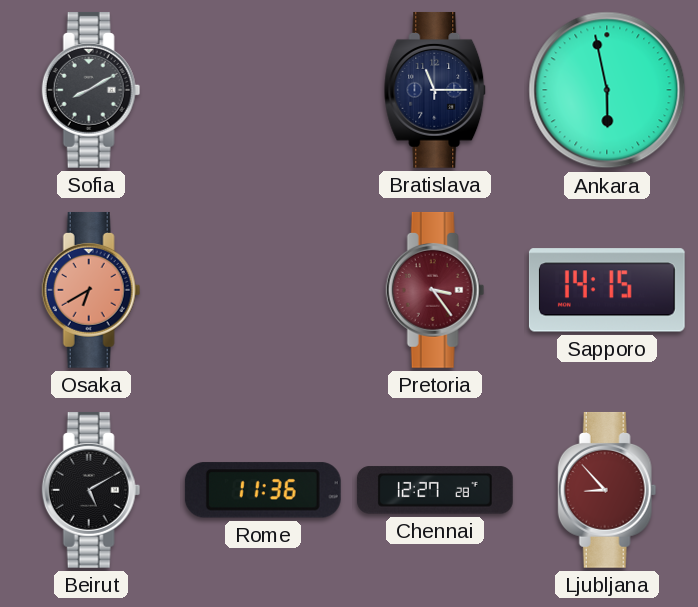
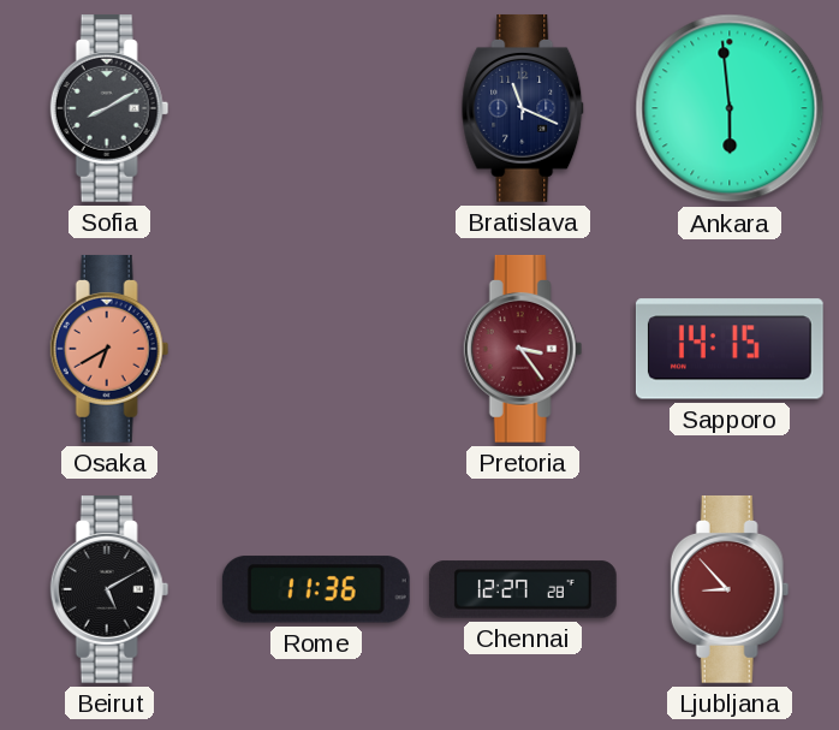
Bratislava: 11:15 -> 11:19 (524, 108)
Ankara: 5:58 -> 5:59 (730, 108)
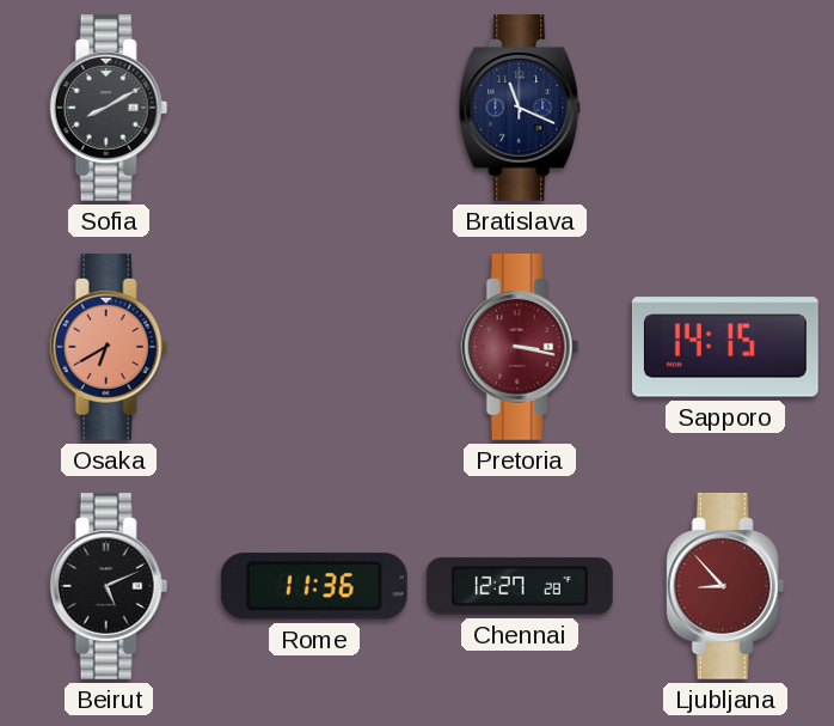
Ankara: 5:59 -> none (730, 108)
Pretoria: 3:24 -> 3:17 (520, 347)
Beirut: 5:10 -> 5:11 (109, 586)
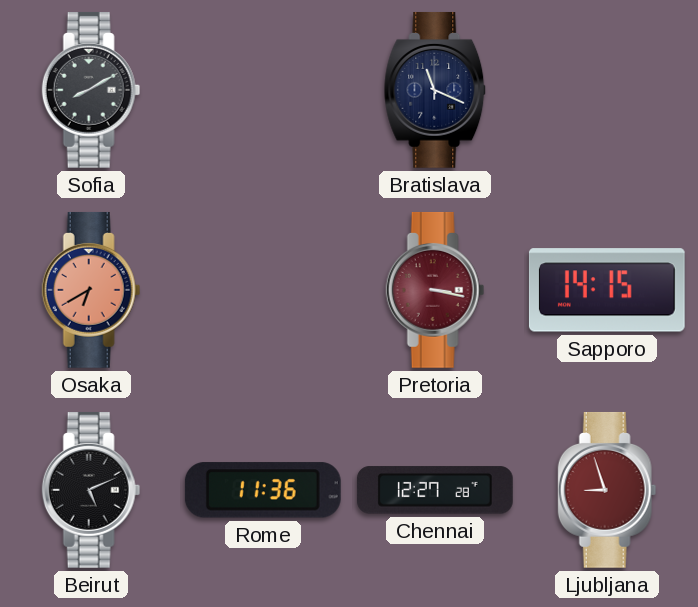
Ljubljana: 8:53 -> 8:57 (607, 490)
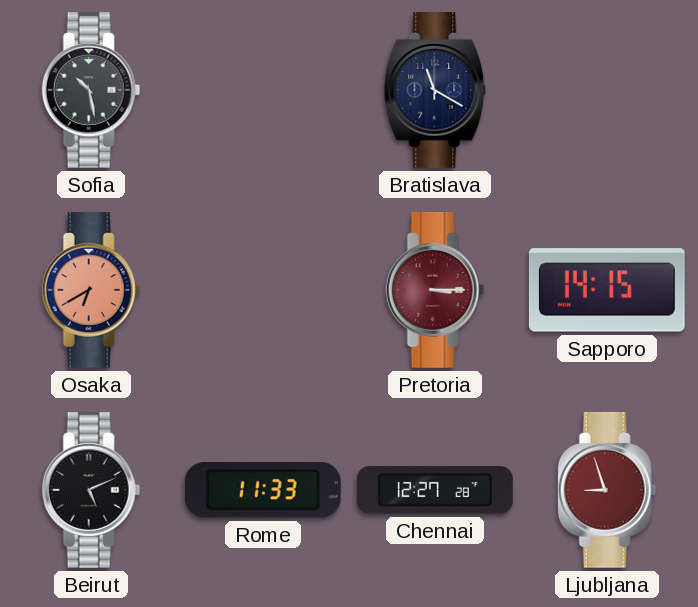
Sofia: 8:10 -> 10:28 (91, 90)
Bratislava: 11:19 -> 11:20 (436, 90)
Pretoria: 3:17 -> 3:15 (435, 290)
Rome: 11:36 -> 11:33 (263, 490)
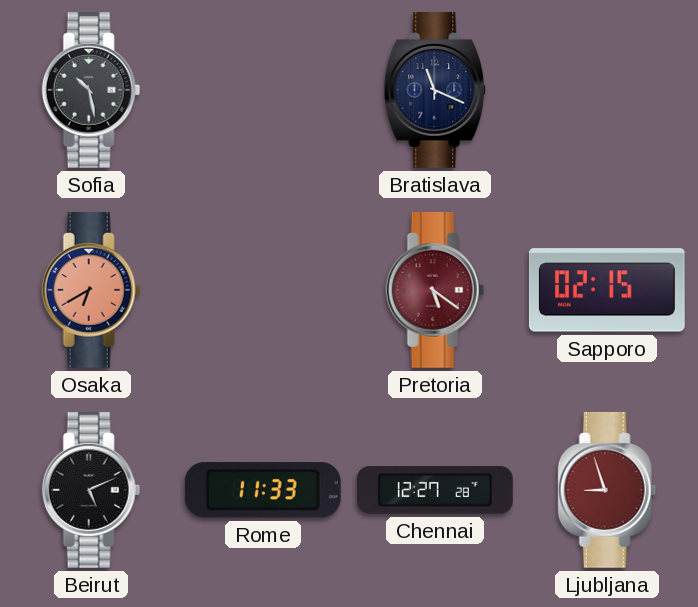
Bratislava: 11:20 -> 11:19 (436, 90)
Pretoria: 3:15 -> 5:21 (435, 290)
Sapporo: 14:15 -> 02:15 (607, 290)
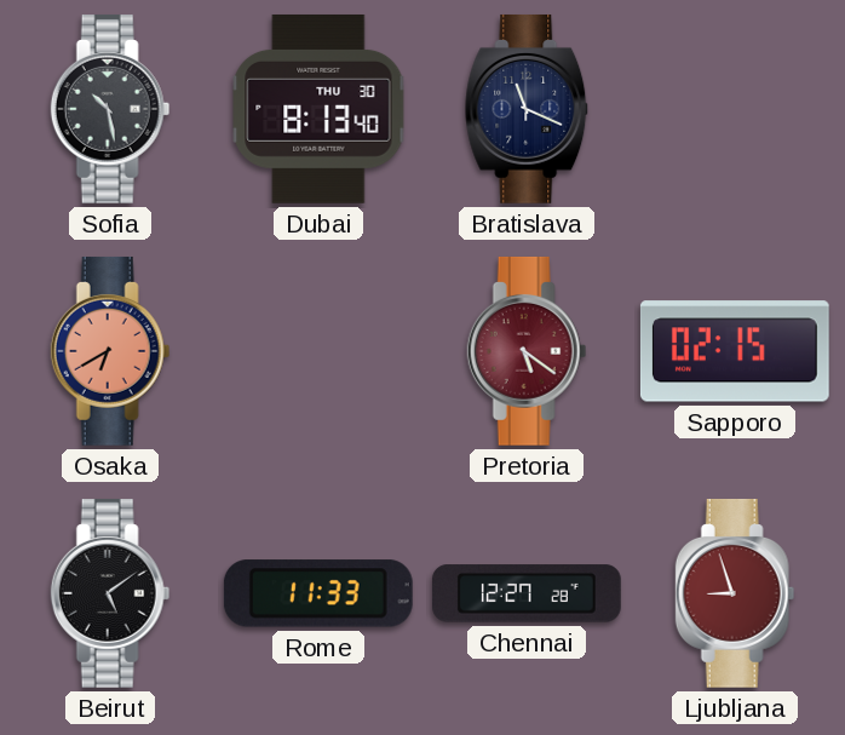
Dubai: none -> 8:13 (318, 109)
Beirut: 5:11 -> 5:09 (110, 593)
